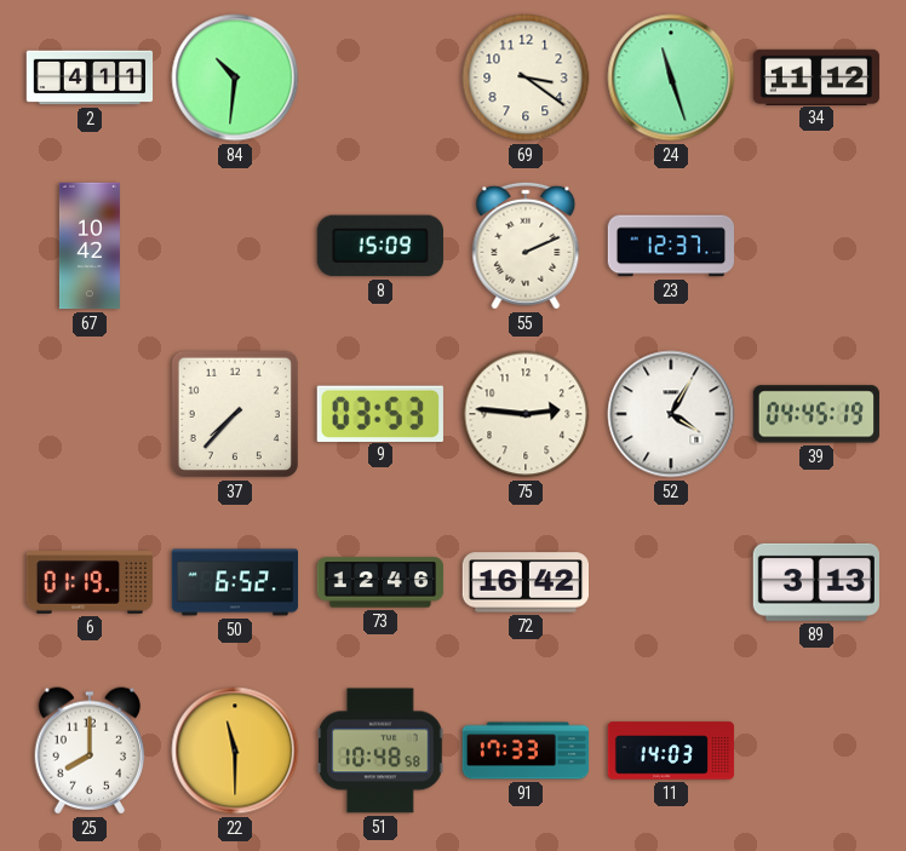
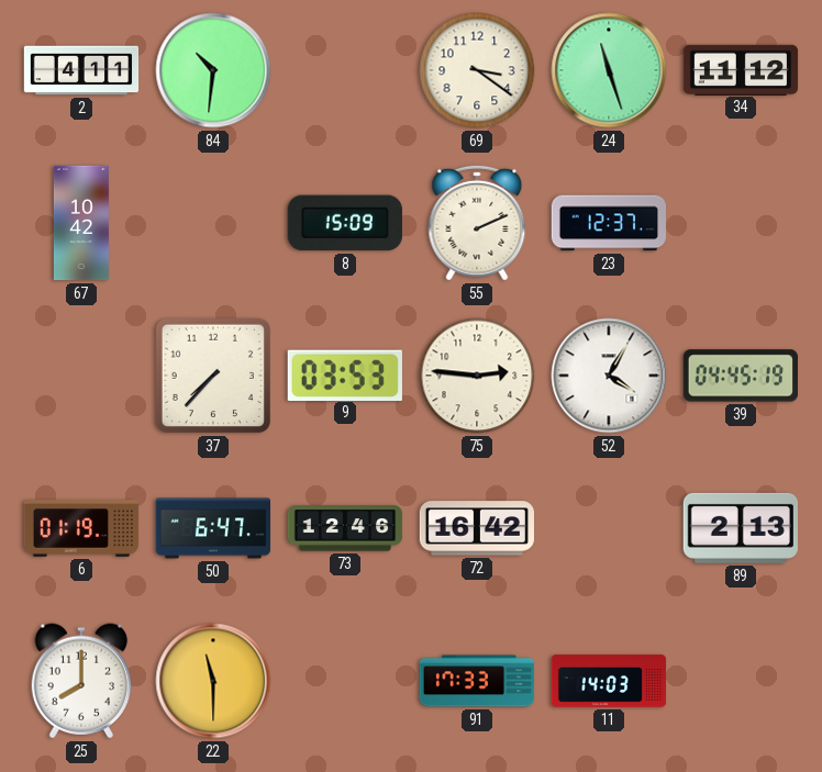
50: 6:52 -> 6:47 (213, 528)
89: 3:13 -> 2:13 (741, 528)
51: 10:48 -> none (380, 751)
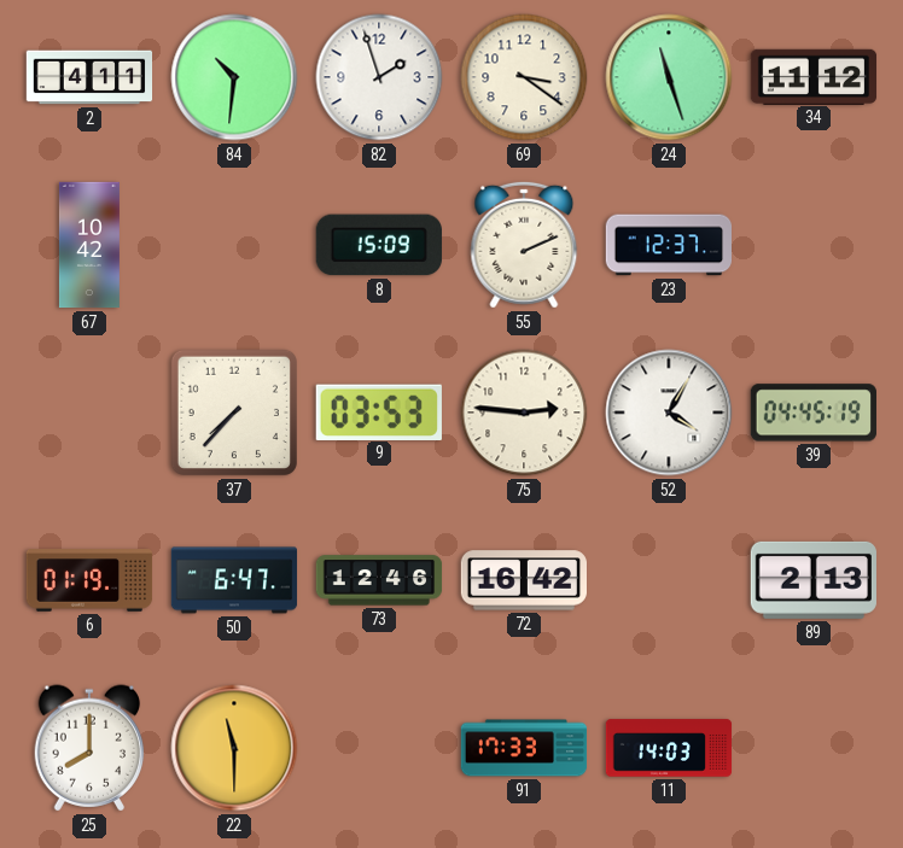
82: none -> 1:57 (379, 77)
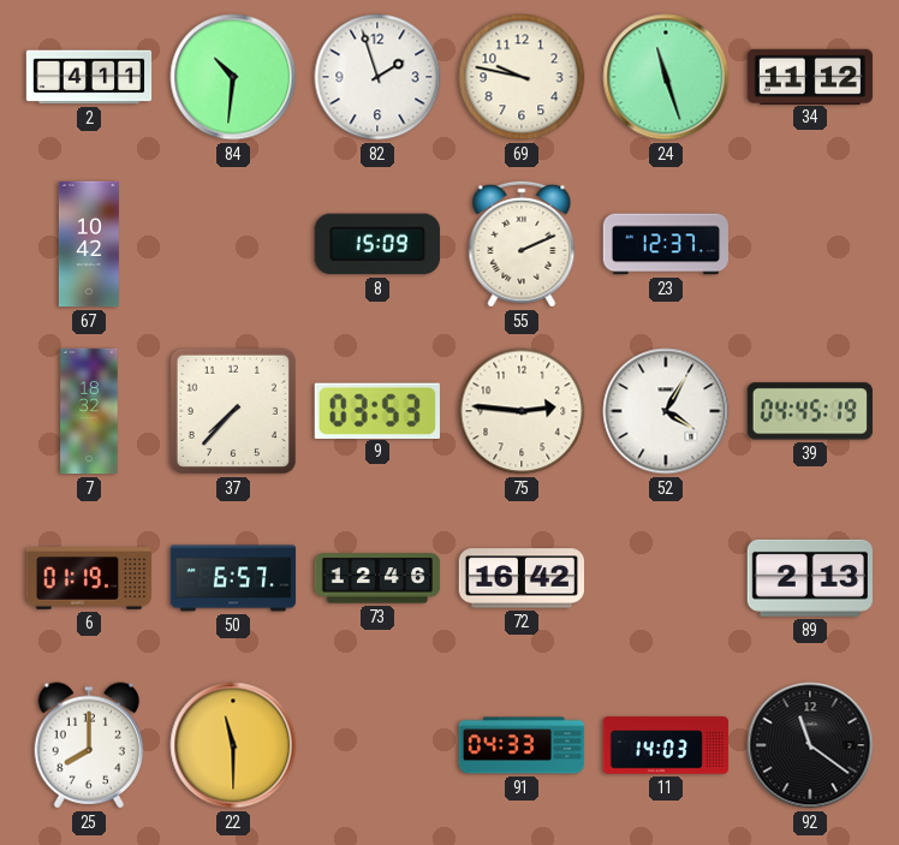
69: 3:21 -> 9:47 (522, 77)
7: none -> 18:32 (89, 411)
50: 6:47 -> 6:57 (233, 578)
91: 17:33 -> 04:33 (522, 745)
92: none -> 11:21 (810, 745)
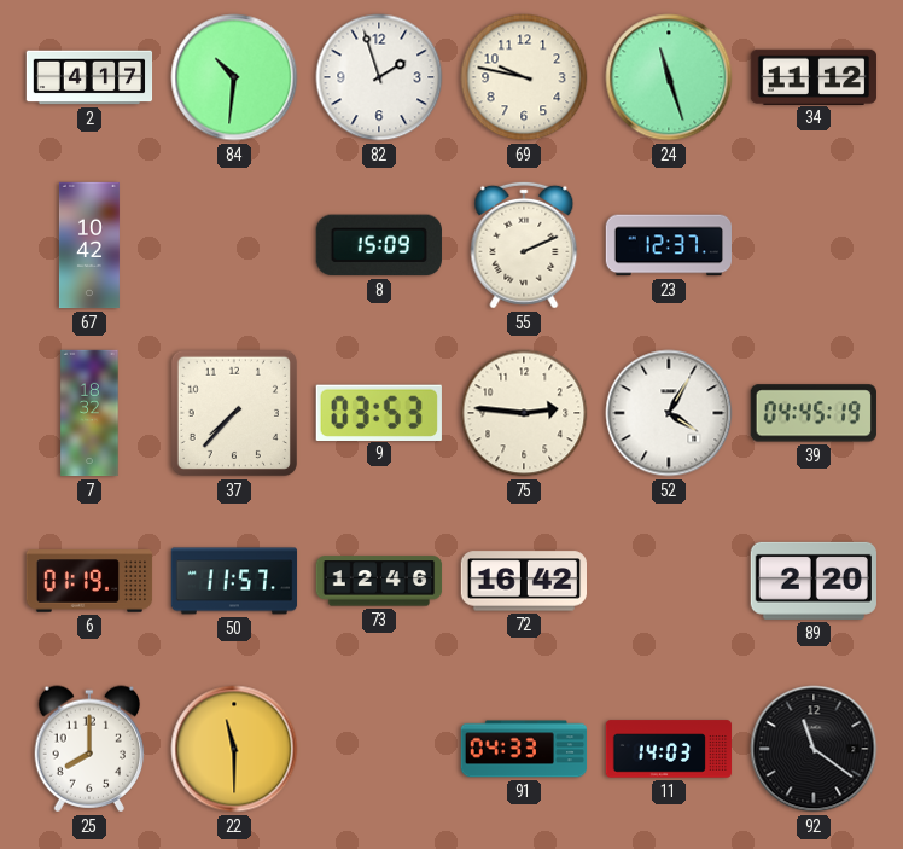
2: 4:11 -> 4:17 (89, 77)
50: 6:57 -> 11:57 (234, 581)
89: 2:13 -> 2:20 (814, 581)
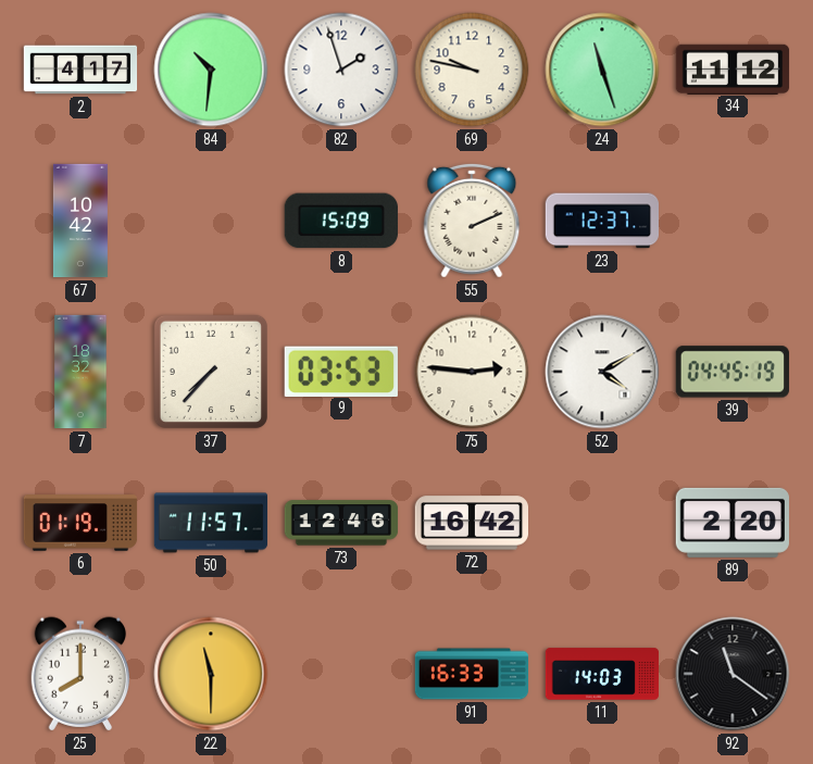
52: 4:05 -> 4:10 (602, 372)
91: 04:33 -> 16:33 (472, 674)
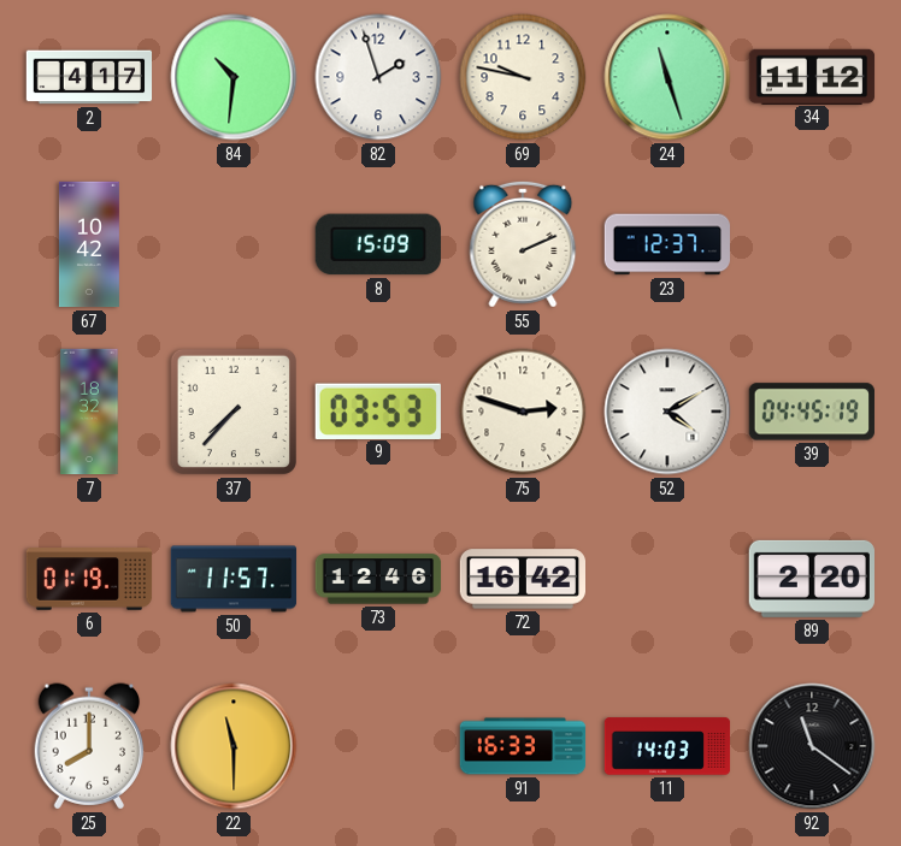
75: 2:46 -> 2:48 (523, 412)
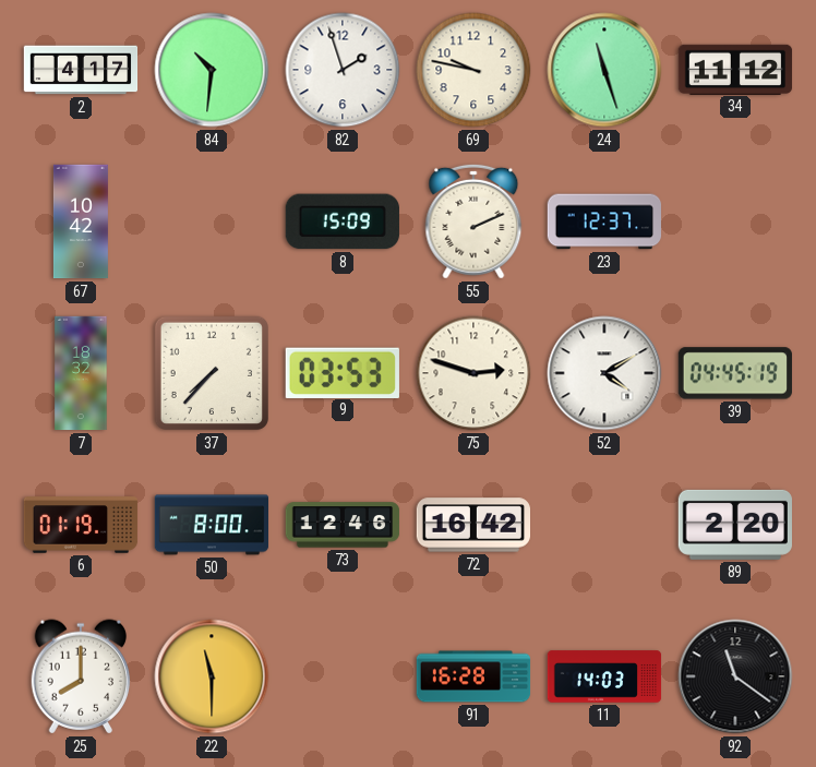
50: 11:57 -> 8:00 (212, 525)
91: 16:33 -> 16:28 (473, 676)
